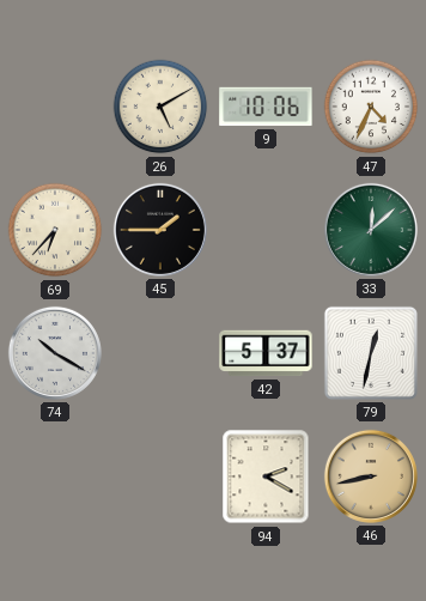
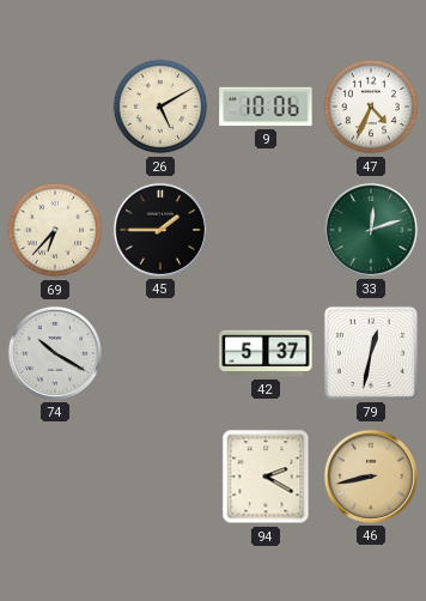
33: 12:08 -> 12:12 (371, 230)
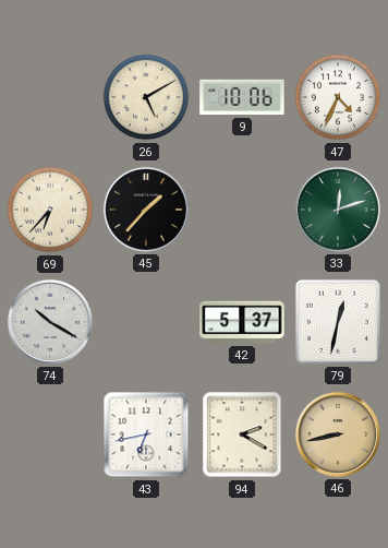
45: 1:45 -> 1:37 (146, 210)
43: none -> 6:43 (146, 434)
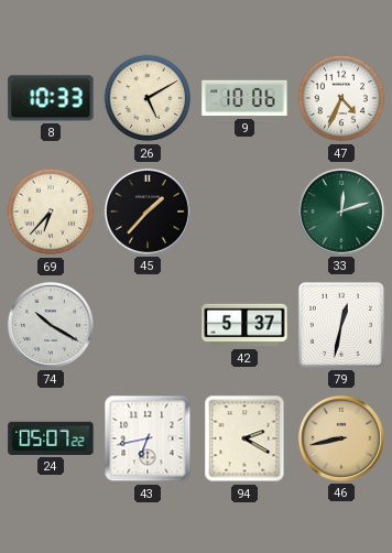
8: none -> 10:33 (51, 98)
24: none -> 05:07 (51, 438)
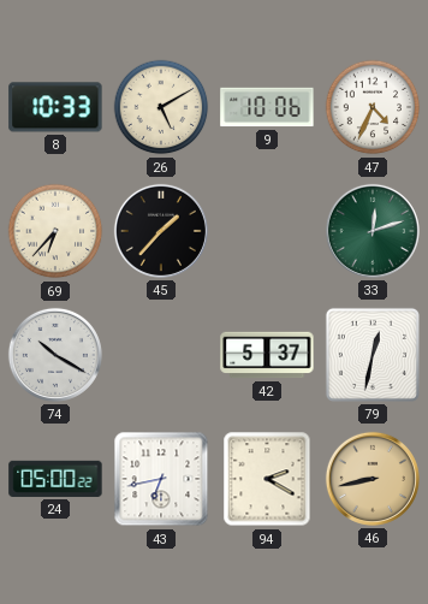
24: 05:07 -> 05:00 (55, 479)
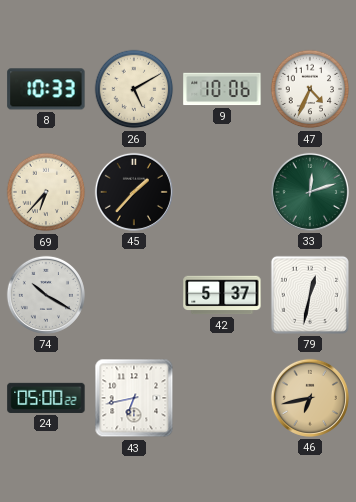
94: 2:20 -> none (267, 479)
46: 8:43 -> 6:43 (310, 398)
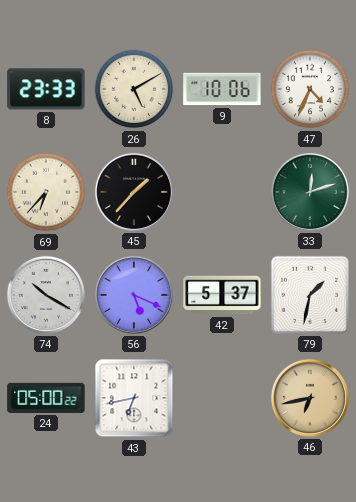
8: 10:33 -> 23:33 (46, 89)
56: none -> 5:19 (134, 295)
79: 12:32 -> 1:32 (310, 295)
